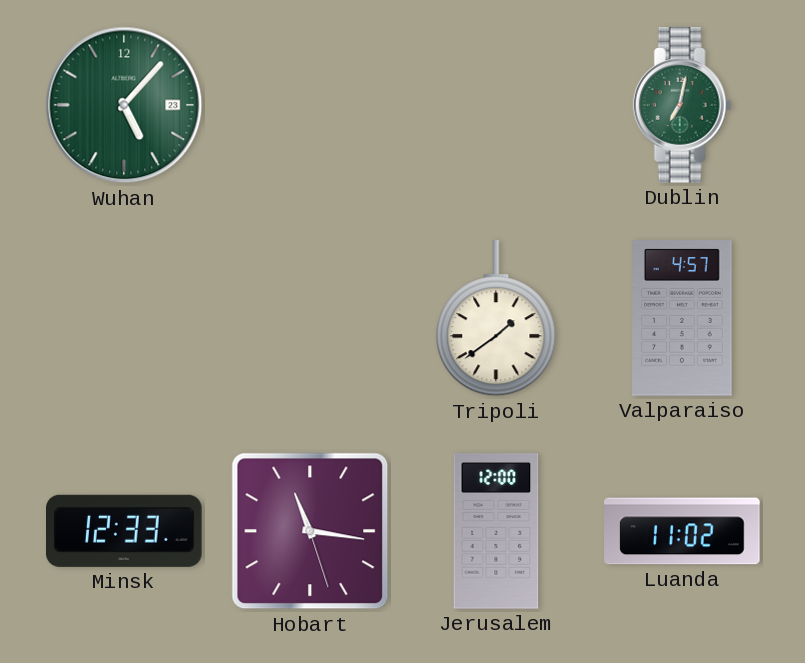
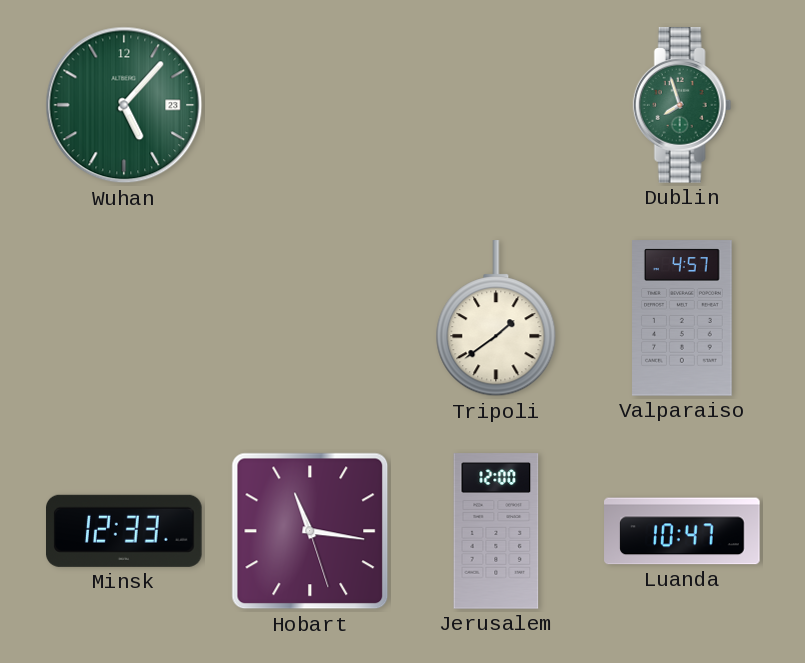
Dublin: 7:02 -> 7:57 (682, 105)
Luanda: 11:02 -> 10:47 (682, 531)
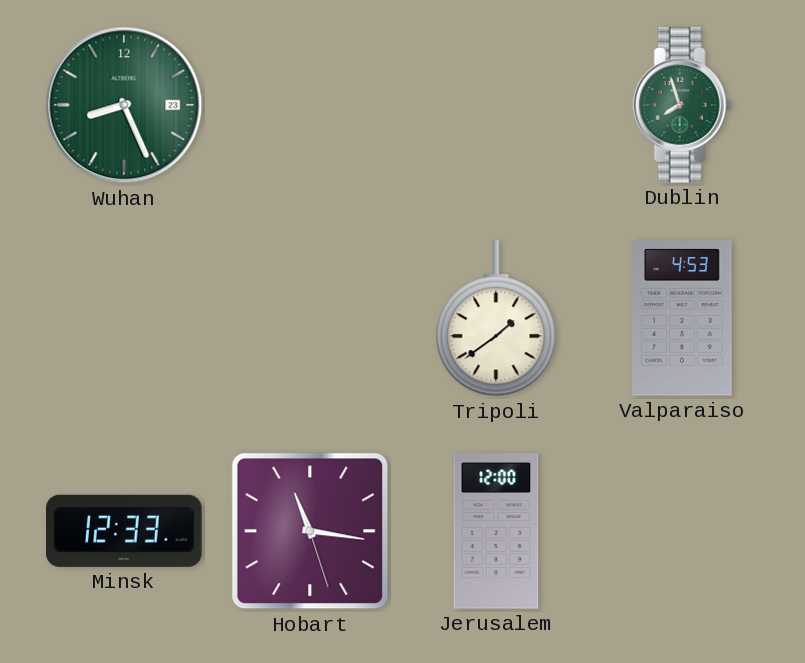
Wuhan: 5:07 -> 8:26 (124, 105)
Valparaiso: 4:57 -> 4:53 (683, 318)
Luanda: 10:47 -> none (682, 531)
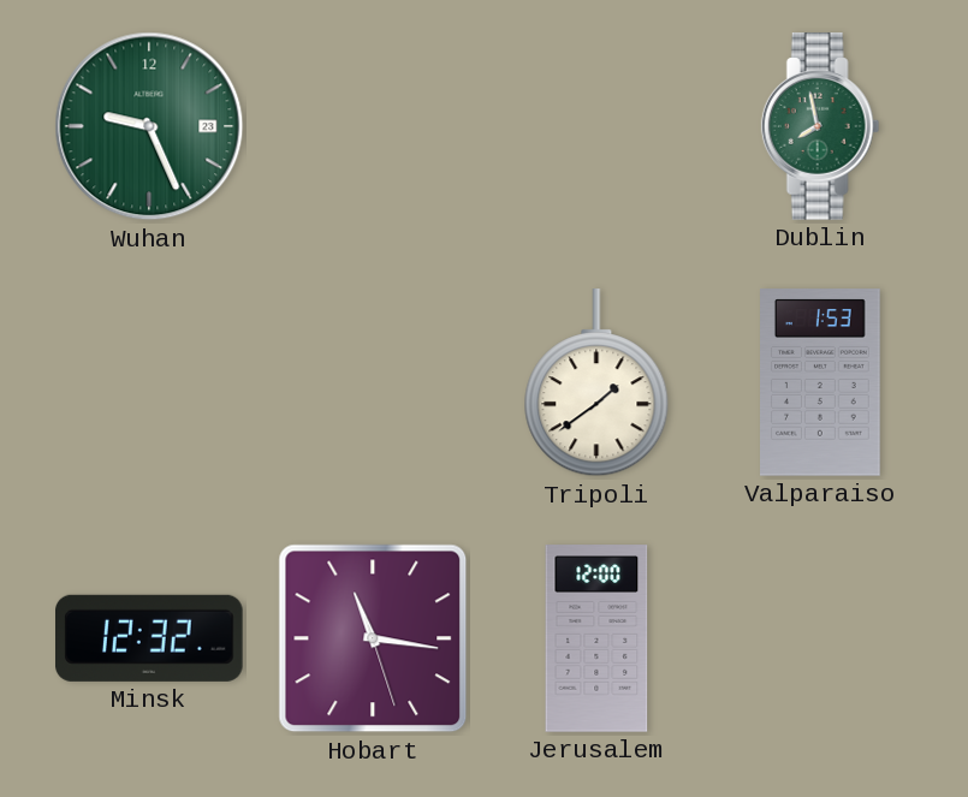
Wuhan: 8:26 -> 9:26 (149, 126)
Dublin: 7:57 -> 7:58 (820, 126)
Valparaiso: 4:53 -> 1:53 (821, 382)
Minsk: 12:33 -> 12:32 (150, 638)
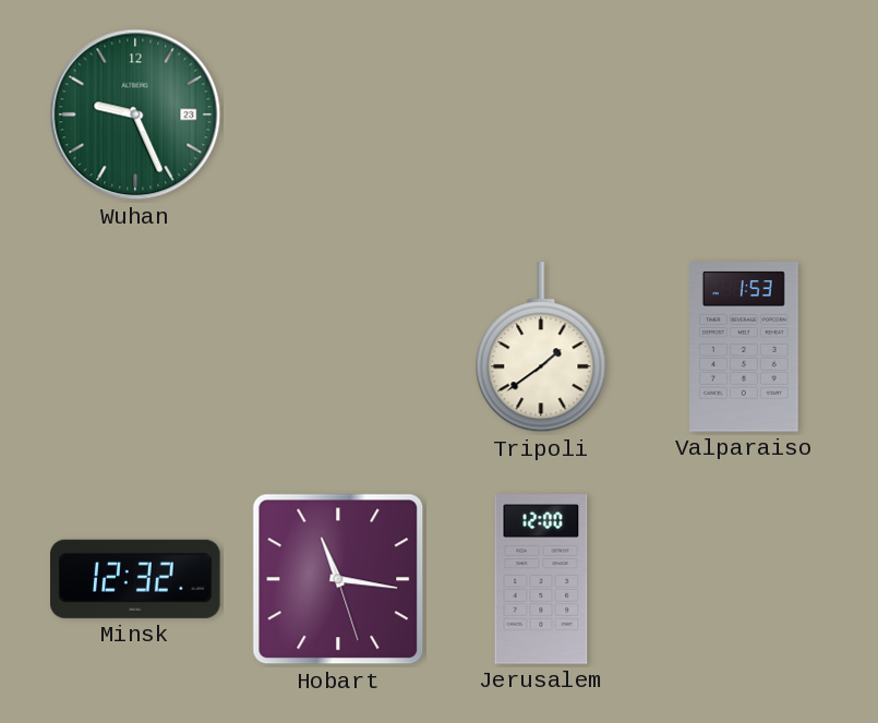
Dublin: 7:58 -> none (820, 126)
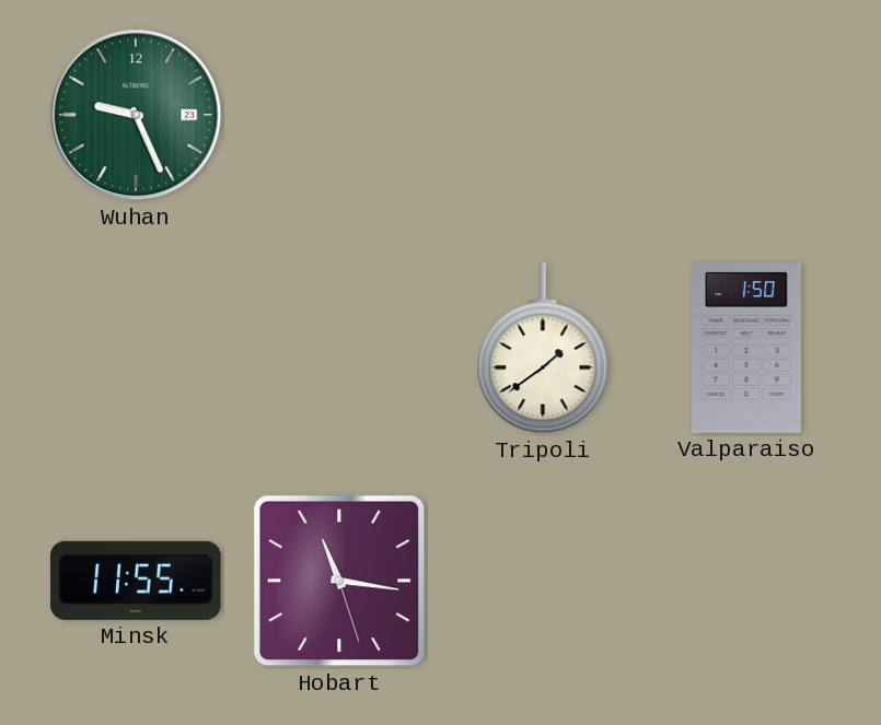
Valparaiso: 1:53 -> 1:50 (747, 348)
Minsk: 12:32 -> 11:55 (137, 581)
Jerusalem: 12:00 -> none (541, 579)
